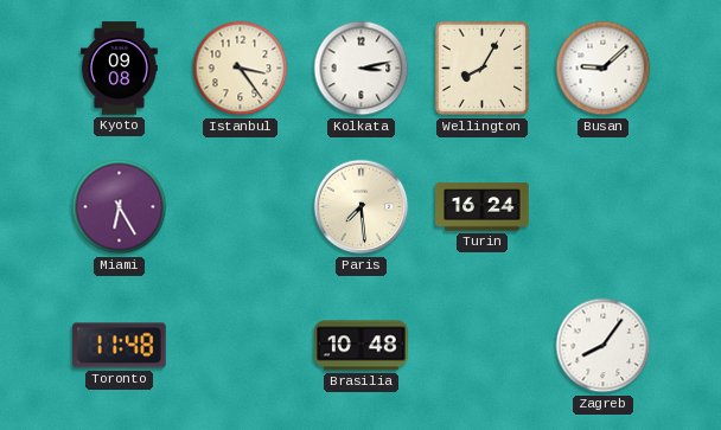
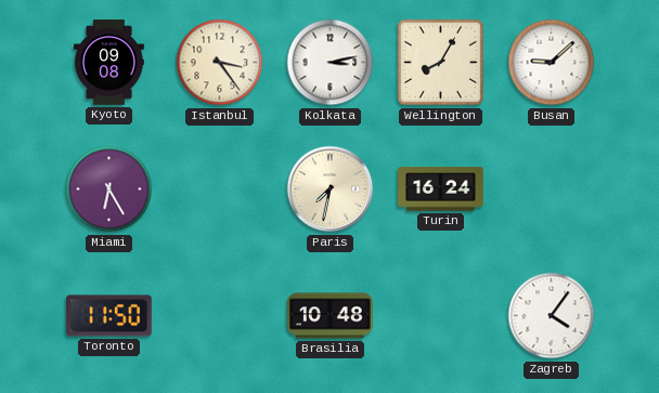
Paris: 7:29 -> 7:32 (331, 189)
Toronto: 11:48 -> 11:50 (109, 316)
Zagreb: 8:06 -> 4:06 (552, 316)
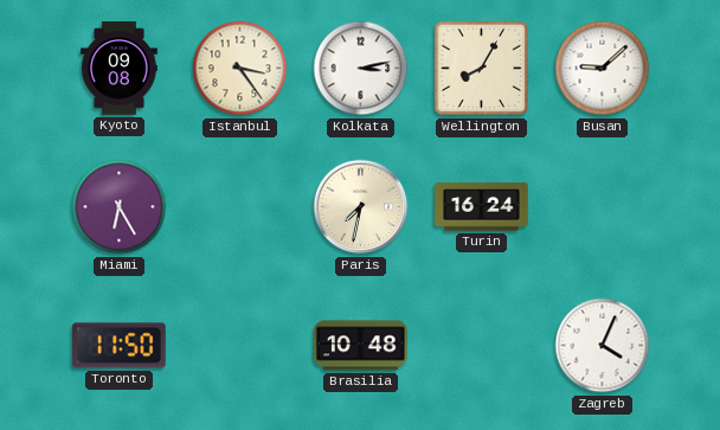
Zagreb: 4:06 -> 4:04 (603, 346)
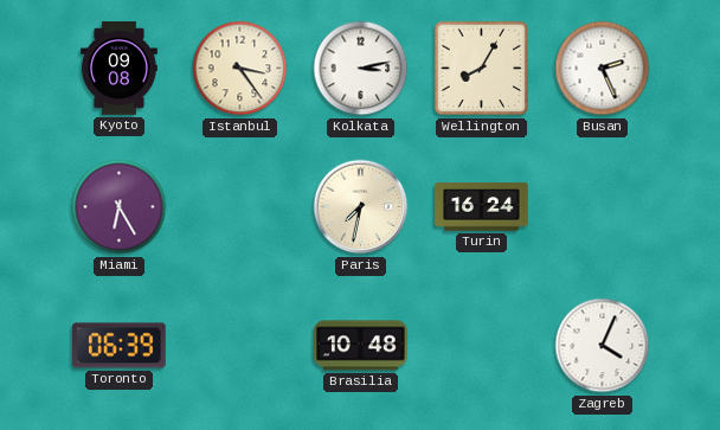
Busan: 9:08 -> 2:26 (603, 69)
Toronto: 11:50 -> 06:39 (120, 346)
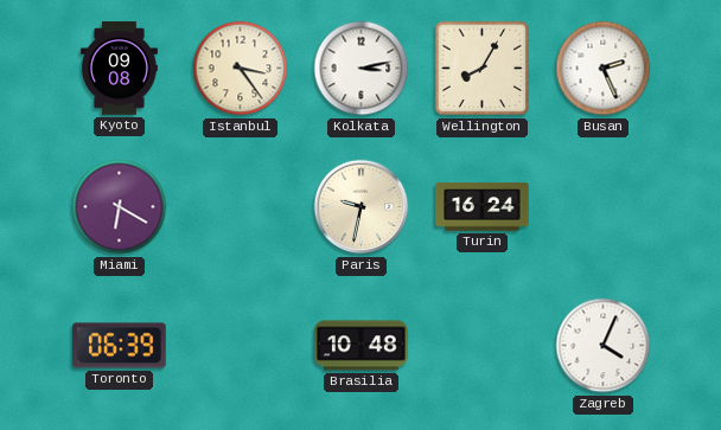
Miami: 6:25 -> 6:20 (120, 207)
Paris: 7:32 -> 9:32 (362, 207)
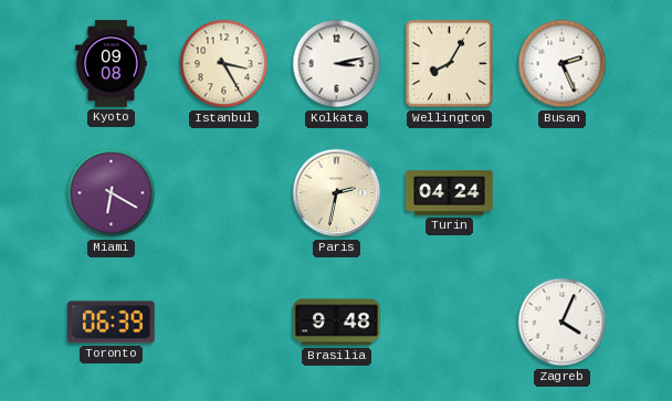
Istanbul: 3:24 -> 3:25 (224, 64)
Paris: 9:32 -> 2:32 (337, 193)
Turin: 16:24 -> 04:24 (450, 193)
Brasilia: 10:48 -> 9:48 (337, 323)
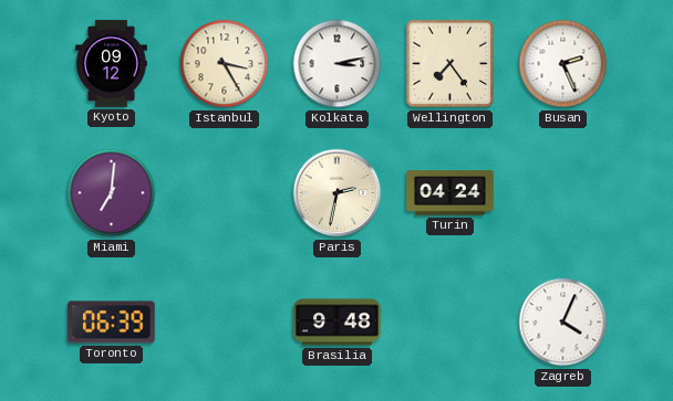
Kyoto: 09:08 -> 09:12 (112, 64)
Wellington: 8:05 -> 7:24 (451, 64)
Miami: 6:20 -> 7:01 (112, 193)
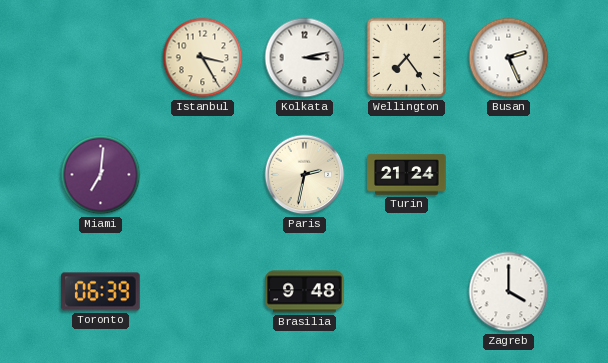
Kyoto: 09:12 -> none (112, 64)
Turin: 04:24 -> 21:24 (407, 175)
Zagreb: 4:04 -> 4:00 (509, 292)
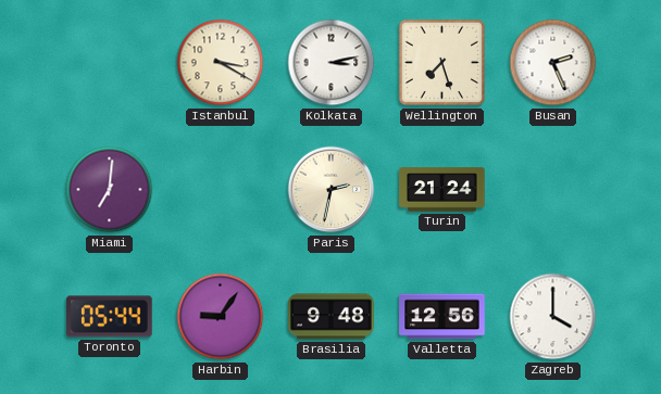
Istanbul: 3:25 -> 3:20 (221, 63)
Wellington: 7:24 -> 7:27 (442, 63)
Toronto: 06:39 -> 05:44 (110, 317)
Harbin: none -> 9:06 (221, 317)
Valletta: none -> 12:56 (442, 317)
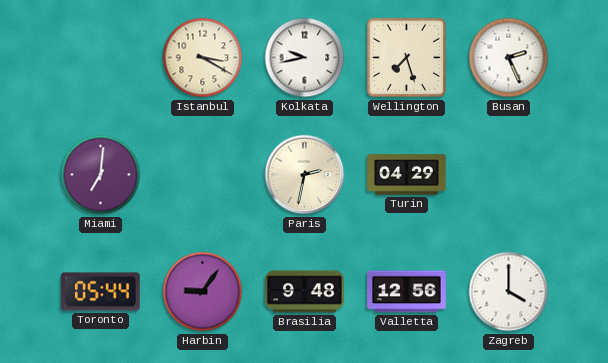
Kolkata: 3:13 -> 9:43 (305, 58)
Turin: 21:24 -> 04:29 (407, 175)
